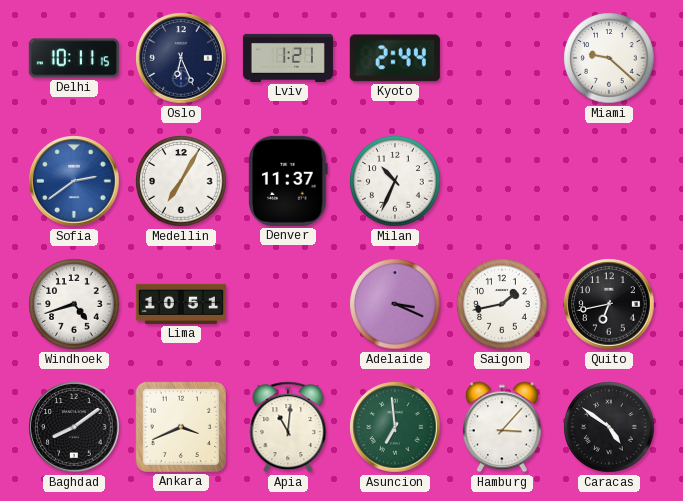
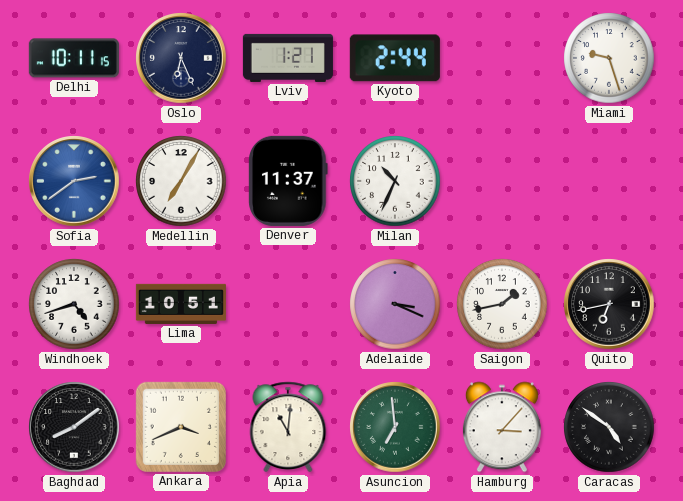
Miami: 9:22 -> 9:27 (609, 58)
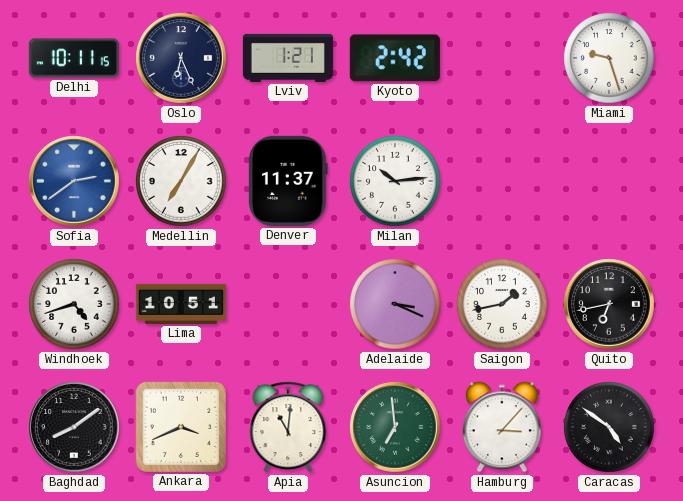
Kyoto: 2:44 -> 2:42 (395, 58)
Milan: 10:34 -> 10:14 (395, 181)
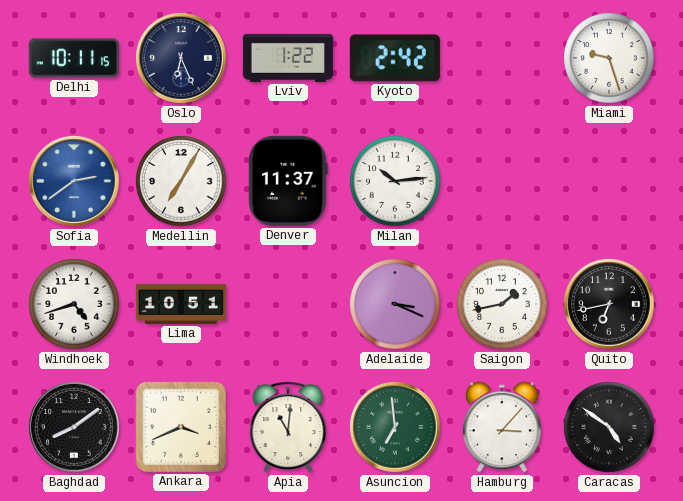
Lviv: 1:21 -> 1:22 (288, 58)
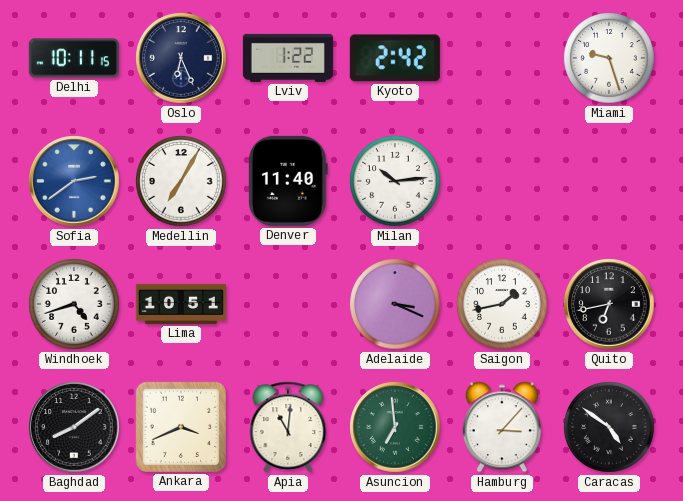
Denver: 11:37 -> 11:40 (288, 181)
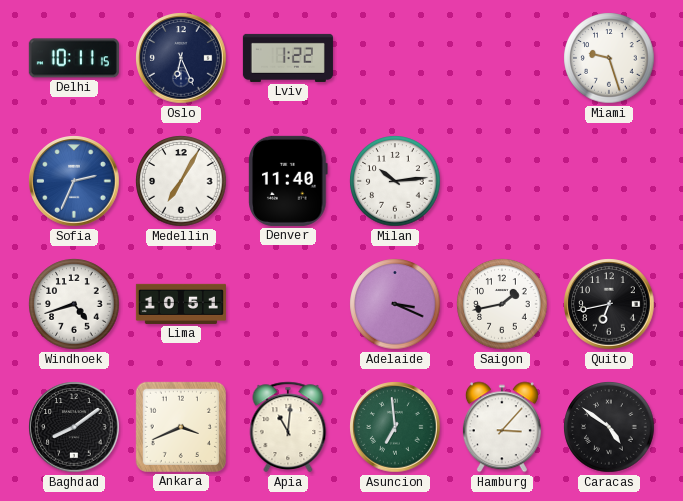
Kyoto: 2:42 -> none (395, 58)
Sofia: 2:39 -> 2:34 (74, 181)
